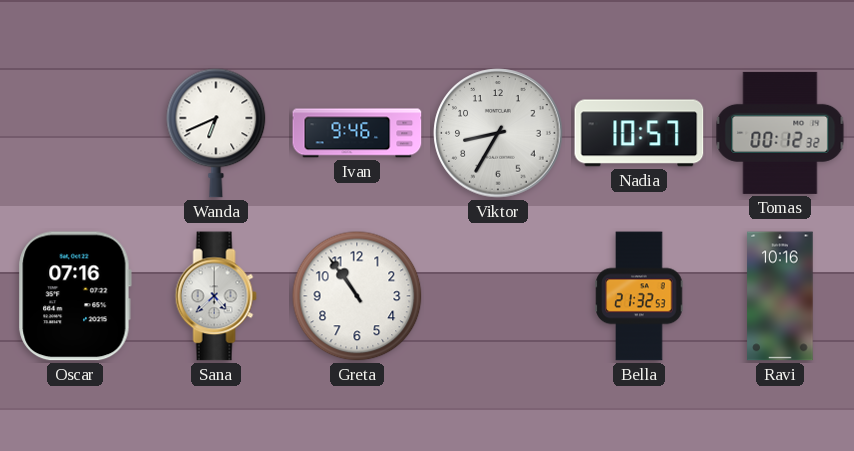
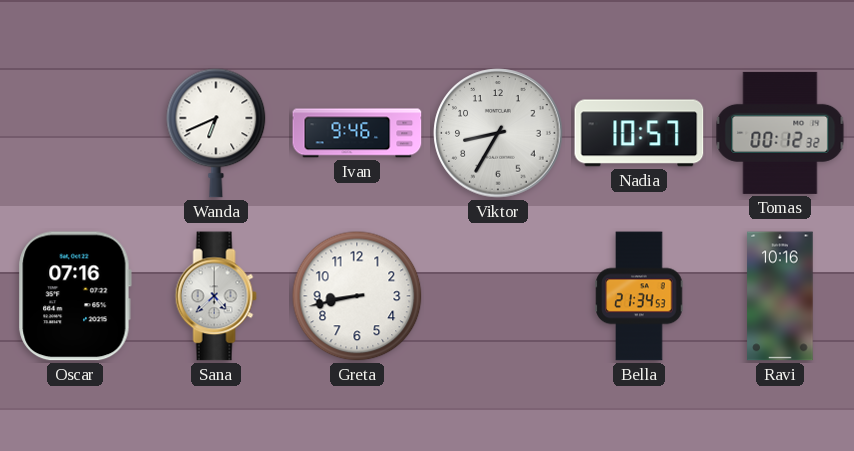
Greta: 10:54 -> 8:43 (357, 296)
Bella: 21:32 -> 21:34 (639, 296)
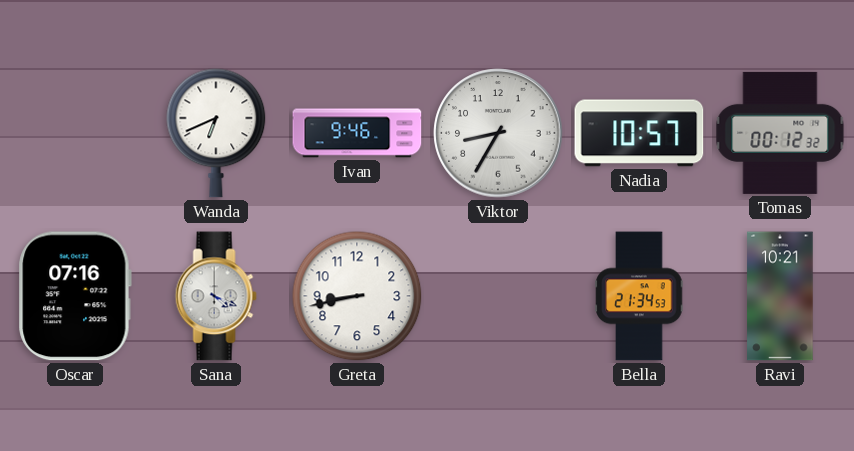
Sana: 4:38 -> 4:19 (216, 296)
Ravi: 10:16 -> 10:21 (780, 296)
